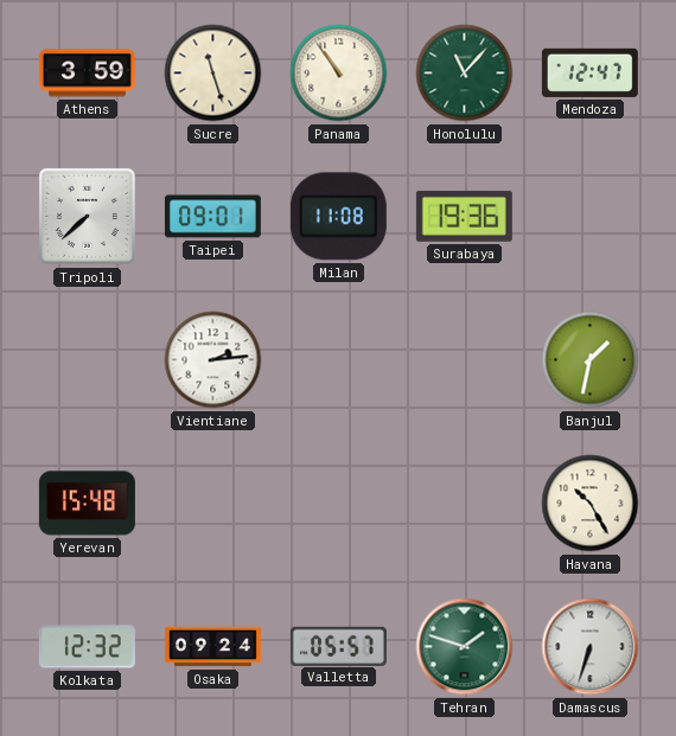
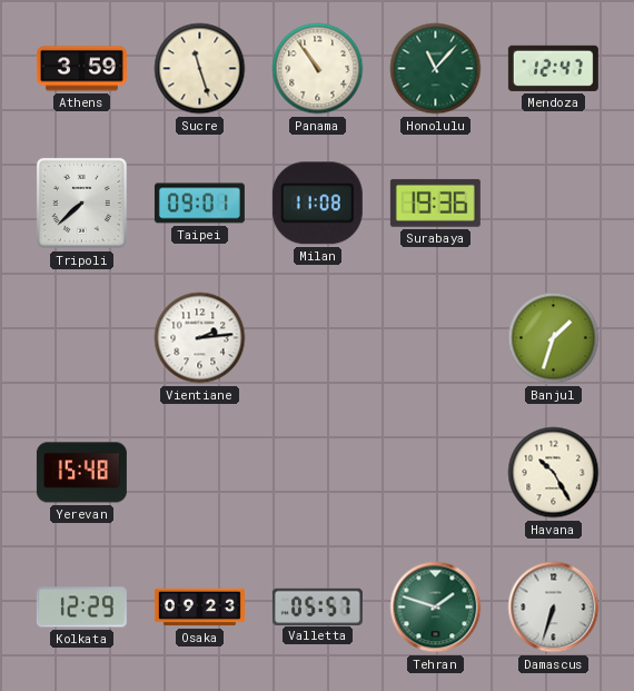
Banjul: 1:32 -> 1:33 (554, 338)
Kolkata: 12:32 -> 12:29 (81, 608)
Osaka: 09:24 -> 09:23 (199, 608)
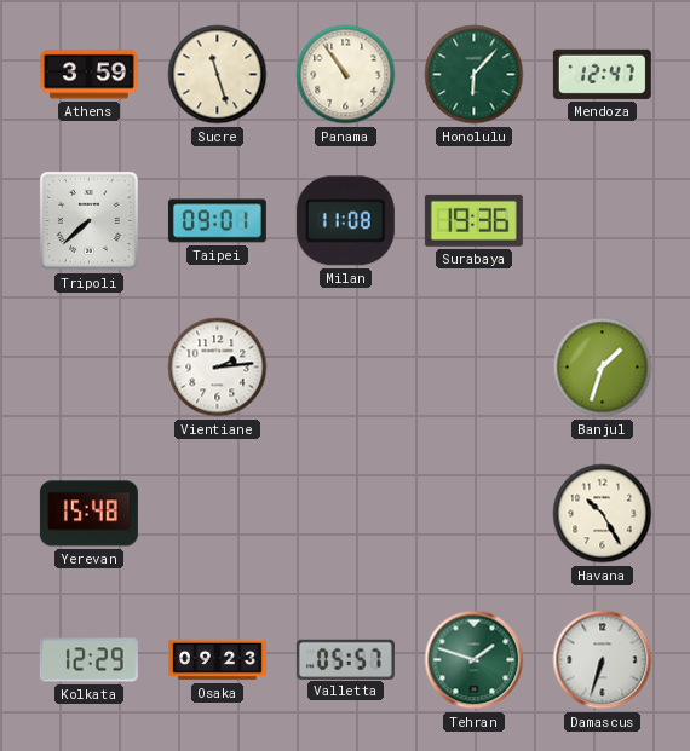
Honolulu: 11:07 -> 6:07 (475, 75)
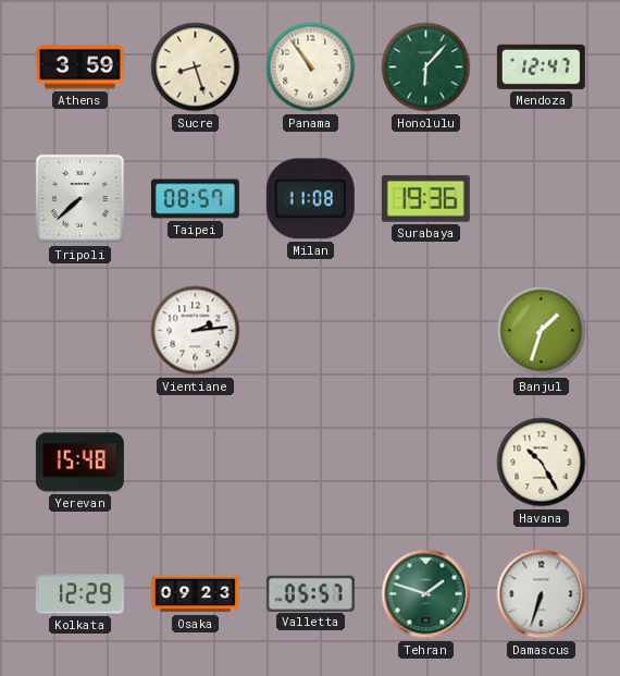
Sucre: 11:27 -> 8:27 (196, 67)
Taipei: 09:01 -> 08:57 (195, 199)
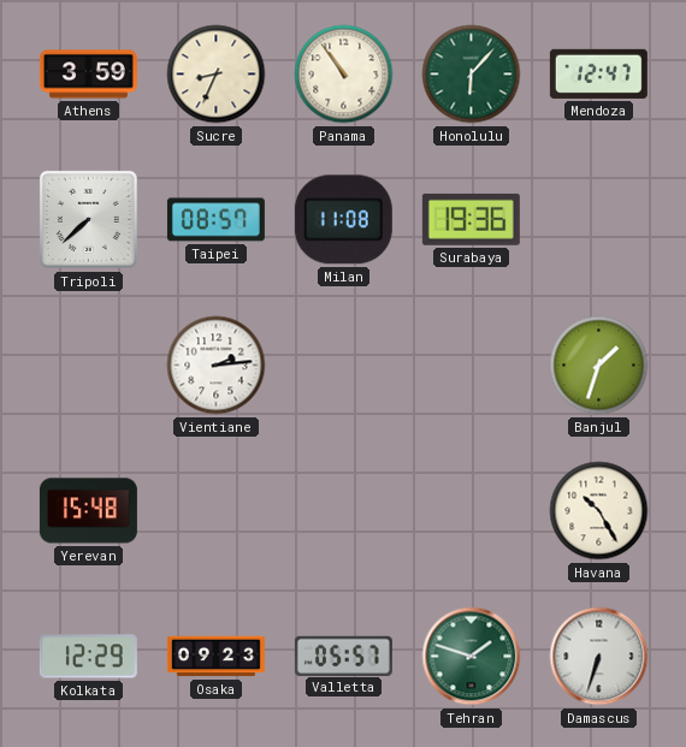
Sucre: 8:27 -> 8:34 (217, 75)
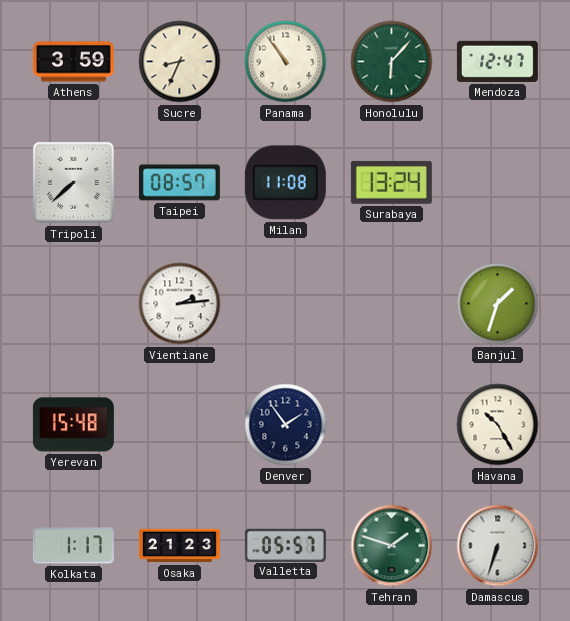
Surabaya: 19:36 -> 13:24 (391, 182)
Denver: none -> 1:54 (286, 425)
Kolkata: 12:29 -> 1:17 (73, 546)
Osaka: 09:23 -> 21:23 (179, 546)
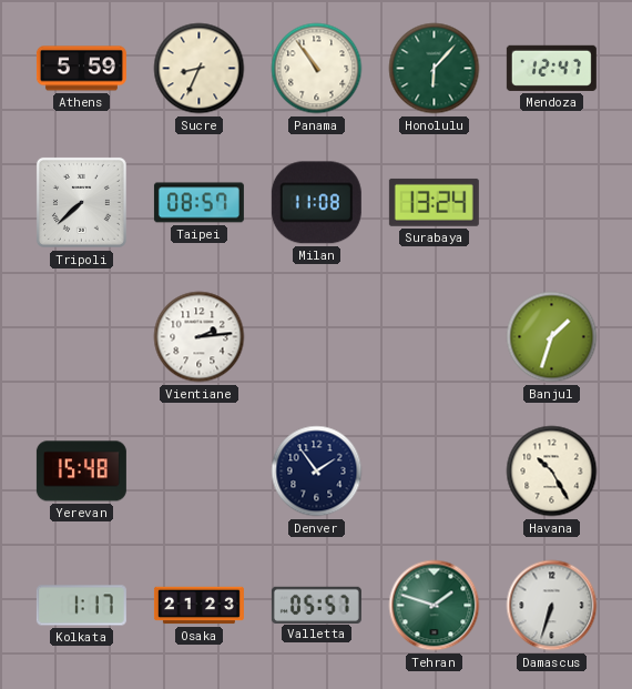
Athens: 3:59 -> 5:59 (81, 69)
